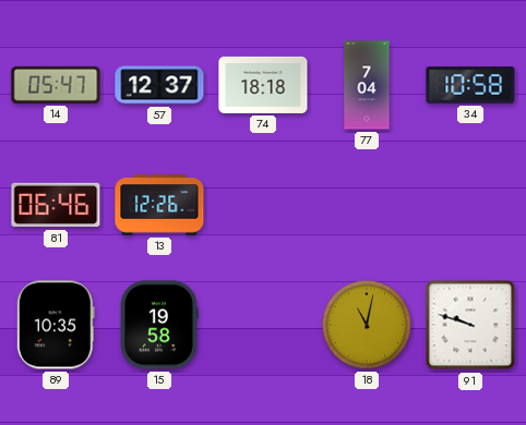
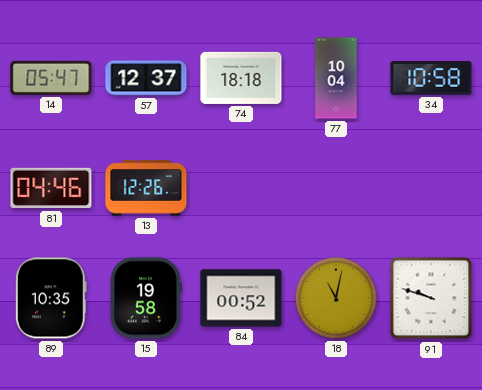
77: 7:04 -> 10:04 (336, 78)
81: 06:46 -> 04:46 (51, 188)
84: none -> 00:52 (241, 298)
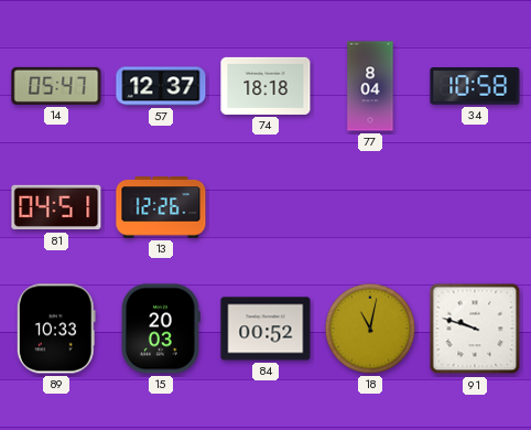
77: 10:04 -> 8:04 (370, 86)
81: 04:46 -> 04:51 (56, 207)
89: 10:35 -> 10:33 (56, 329)
15: 19:58 -> 20:03 (161, 329)
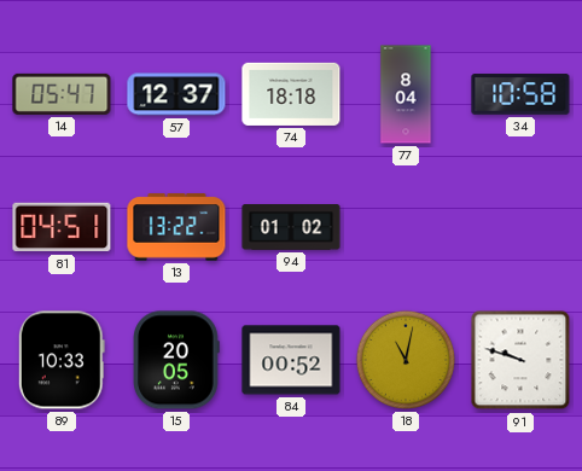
13: 12:26 -> 13:22 (176, 227)
94: none -> 01:02 (291, 227)
15: 20:03 -> 20:05 (176, 360)
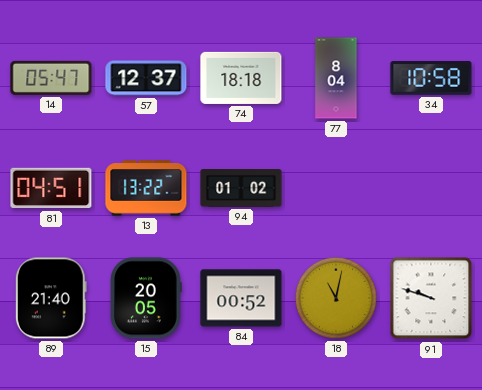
89: 10:33 -> 21:40 (51, 298)
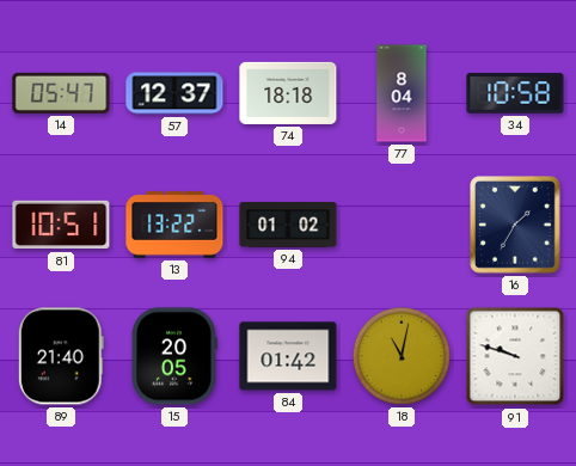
81: 04:51 -> 10:51 (61, 225)
16: none -> 1:35 (516, 226)
84: 00:52 -> 01:42 (288, 356)
